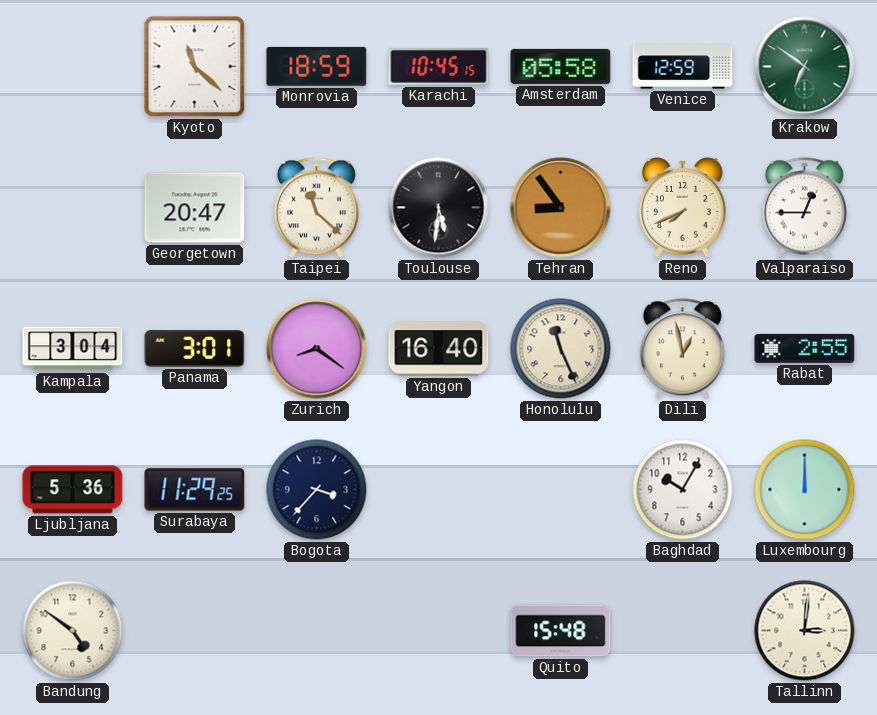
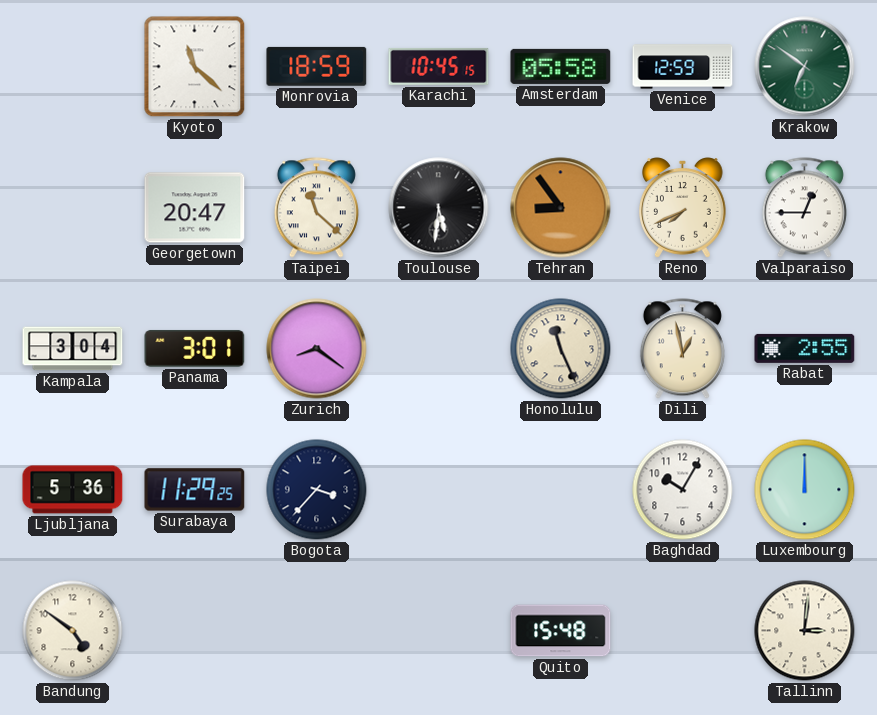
Yangon: 16:40 -> none (439, 349)
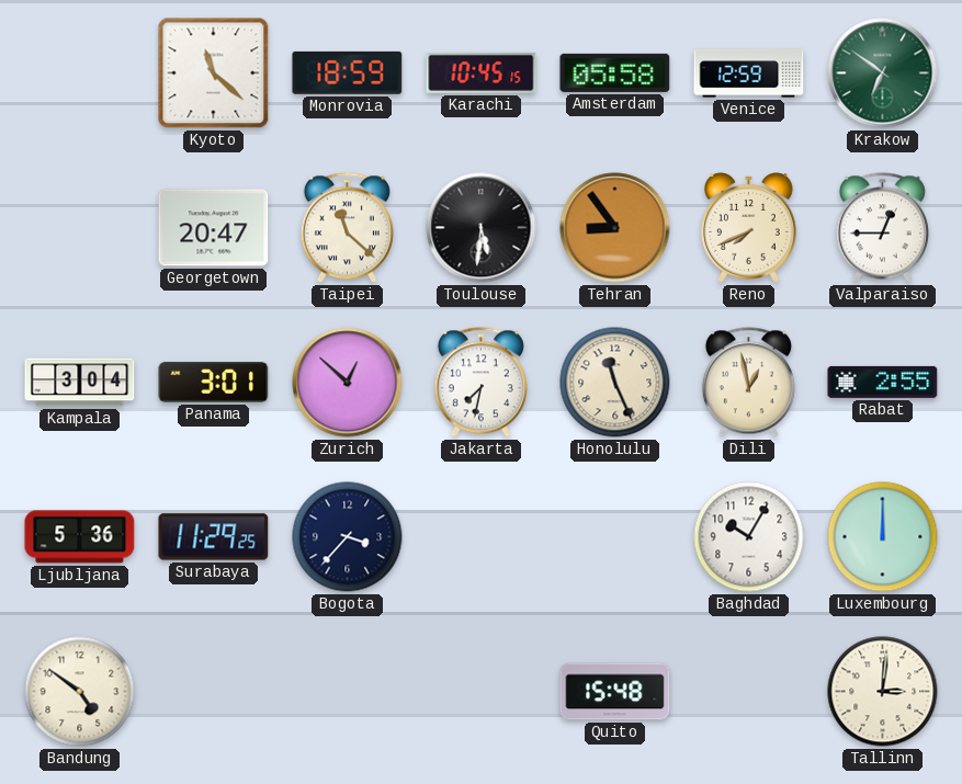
Zurich: 8:21 -> 12:52 (348, 383)
Jakarta: none -> 7:32 (480, 383)
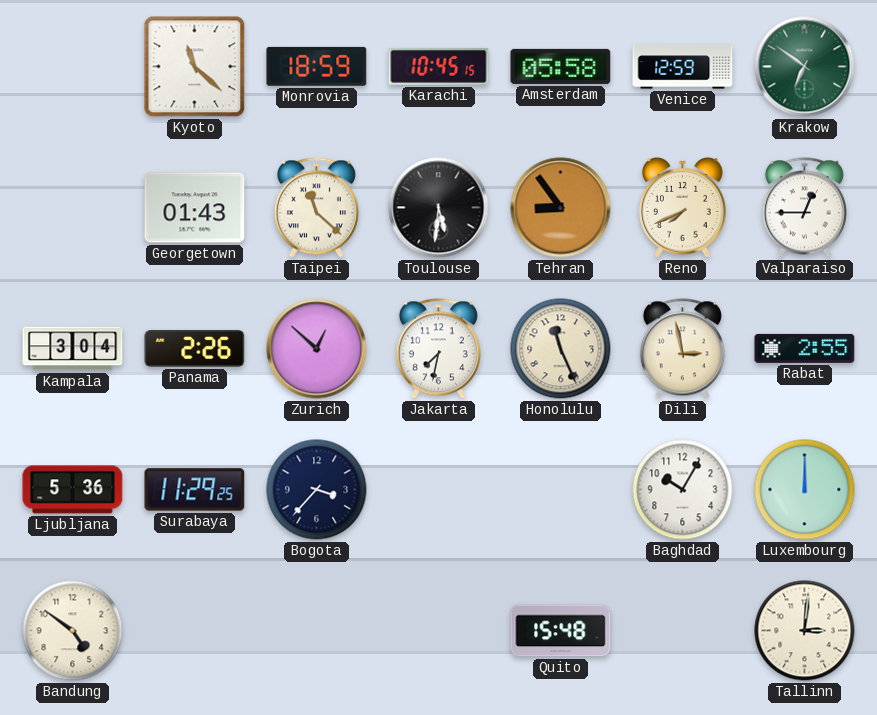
Georgetown: 20:47 -> 01:43 (195, 208)
Panama: 3:01 -> 2:26 (195, 348)
Dili: 12:58 -> 2:58 (682, 349)
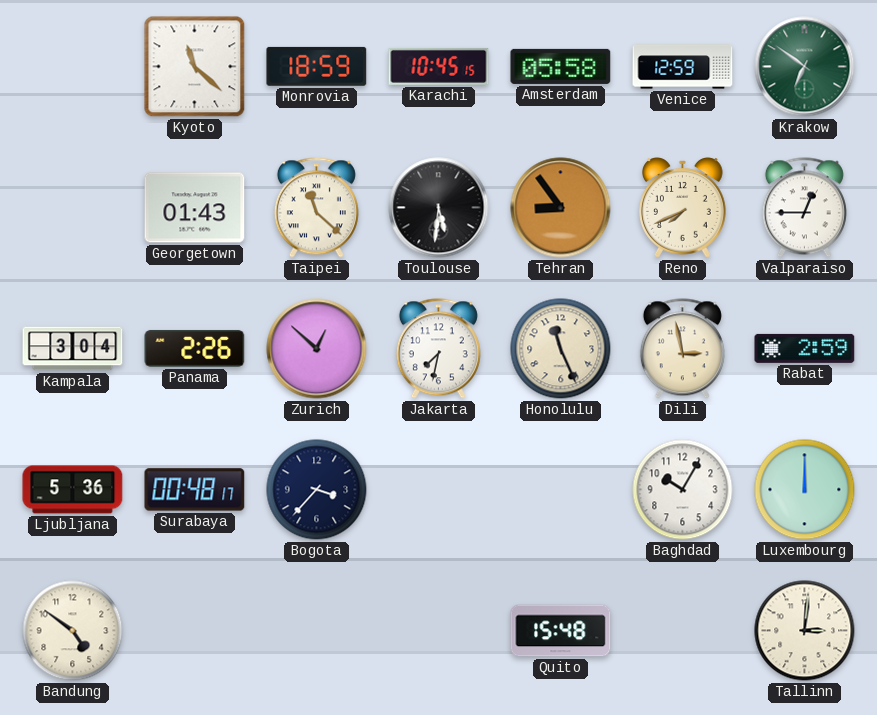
Rabat: 2:55 -> 2:59 (805, 348)
Surabaya: 11:29 -> 00:48 (195, 490)
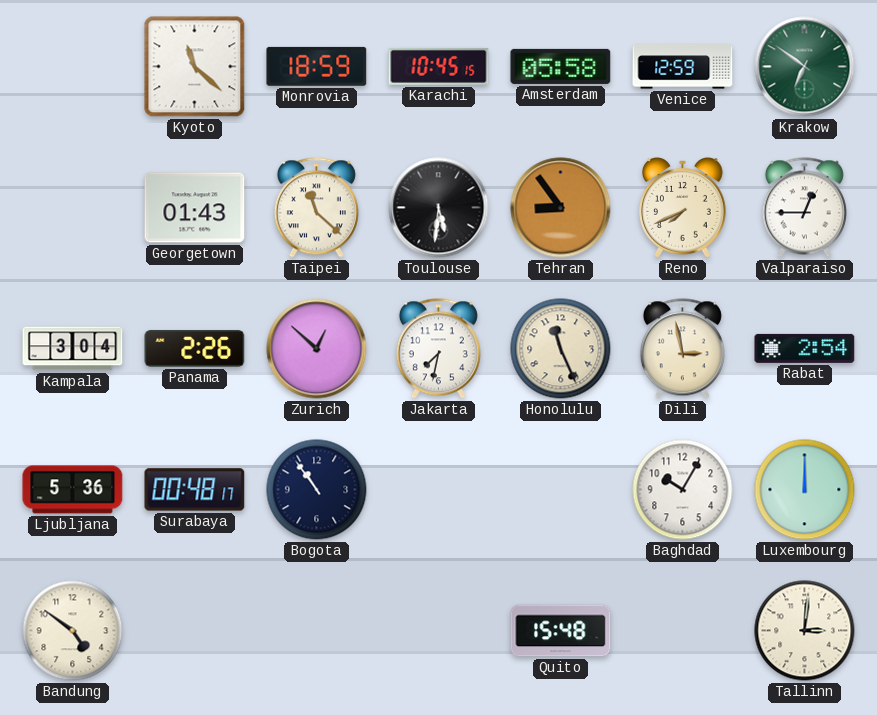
Rabat: 2:59 -> 2:54 (805, 348)
Bogota: 3:37 -> 10:54 (317, 490)
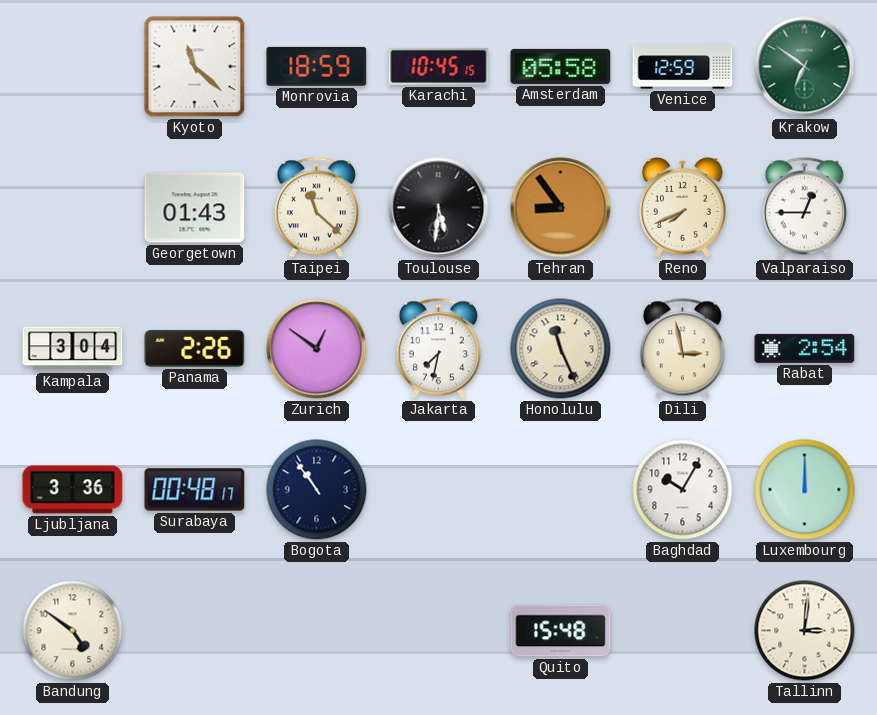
Zurich: 12:52 -> 12:51 (317, 349)
Ljubljana: 5:36 -> 3:36 (73, 490)
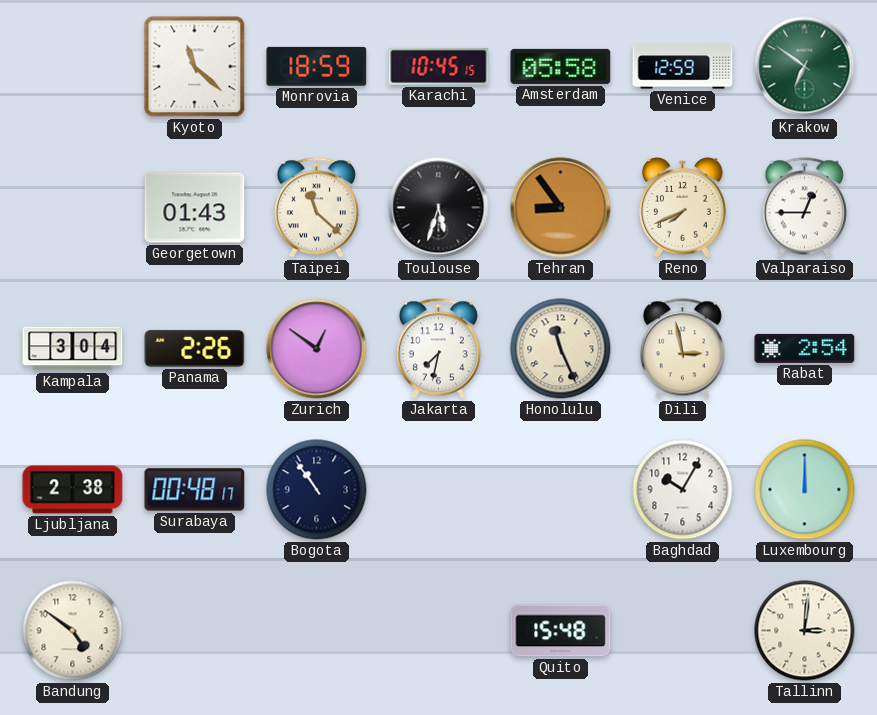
Toulouse: 5:31 -> 5:33 (439, 208)
Ljubljana: 3:36 -> 2:38 (73, 490)
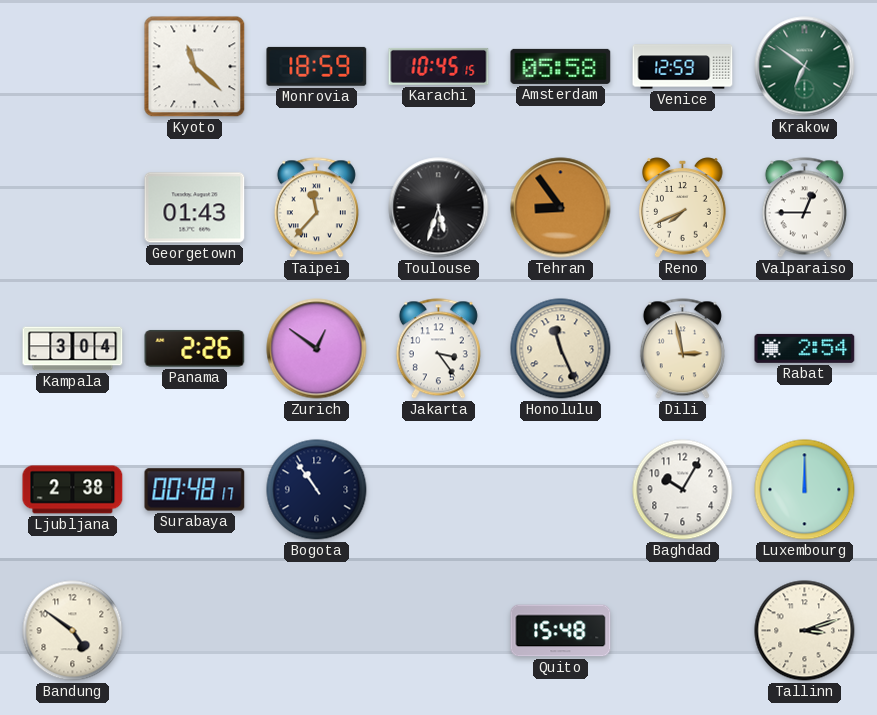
Taipei: 11:22 -> 11:37 (316, 208)
Jakarta: 7:32 -> 3:24 (438, 349)
Tallinn: 3:01 -> 3:12 (805, 631)
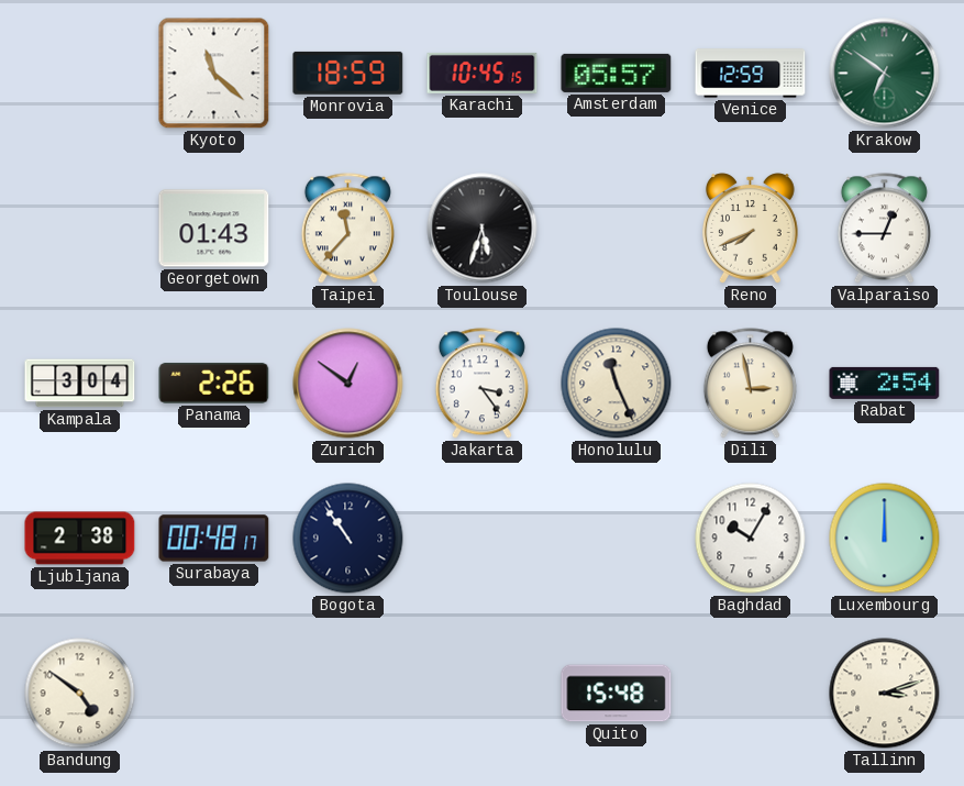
Amsterdam: 05:58 -> 05:57 (617, 73)
Tehran: 8:54 -> none (561, 208)
